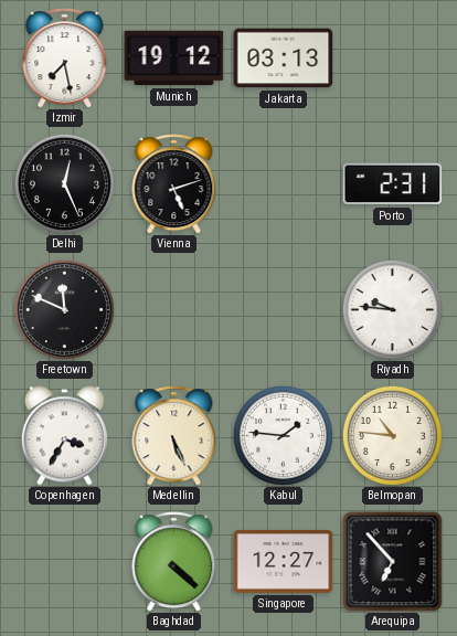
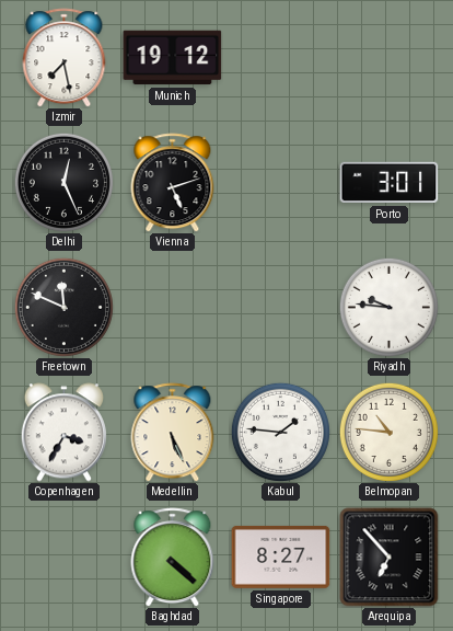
Jakarta: 03:13 -> none (284, 59)
Porto: 2:31 -> 3:01 (390, 183)
Singapore: 12:27 -> 8:27 (281, 557)
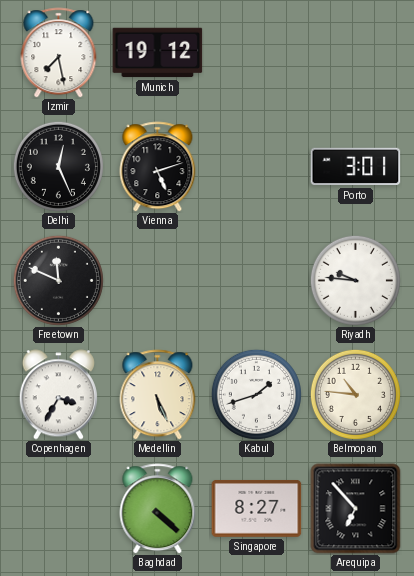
Kabul: 1:46 -> 1:42 (256, 394)
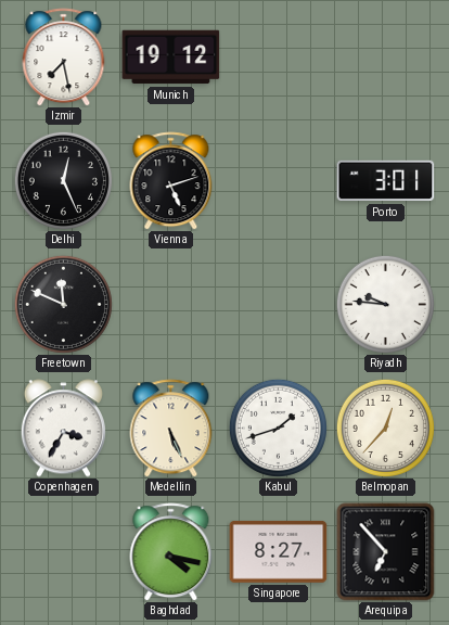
Belmopan: 10:46 -> 12:37 (385, 428)
Baghdad: 4:22 -> 4:17 (171, 552)
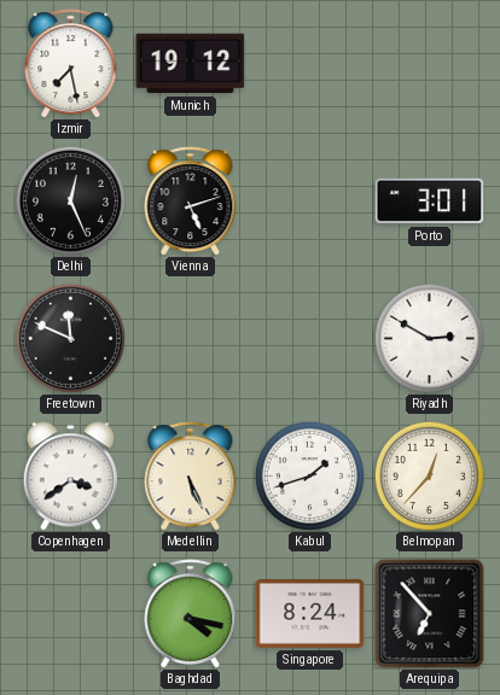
Riyadh: 9:46 -> 2:50 (429, 338)
Copenhagen: 3:35 -> 3:39 (70, 477)
Singapore: 8:27 -> 8:24 (310, 613)
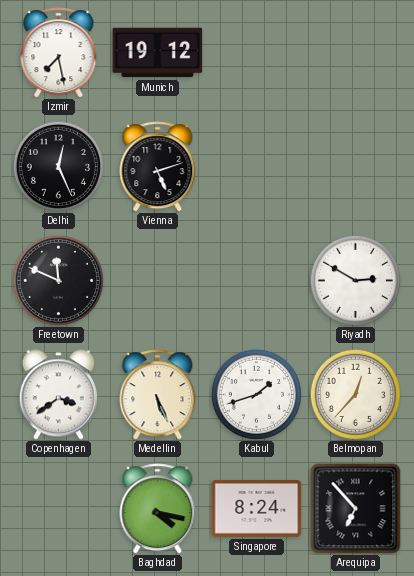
Porto: 3:01 -> none (430, 202)
